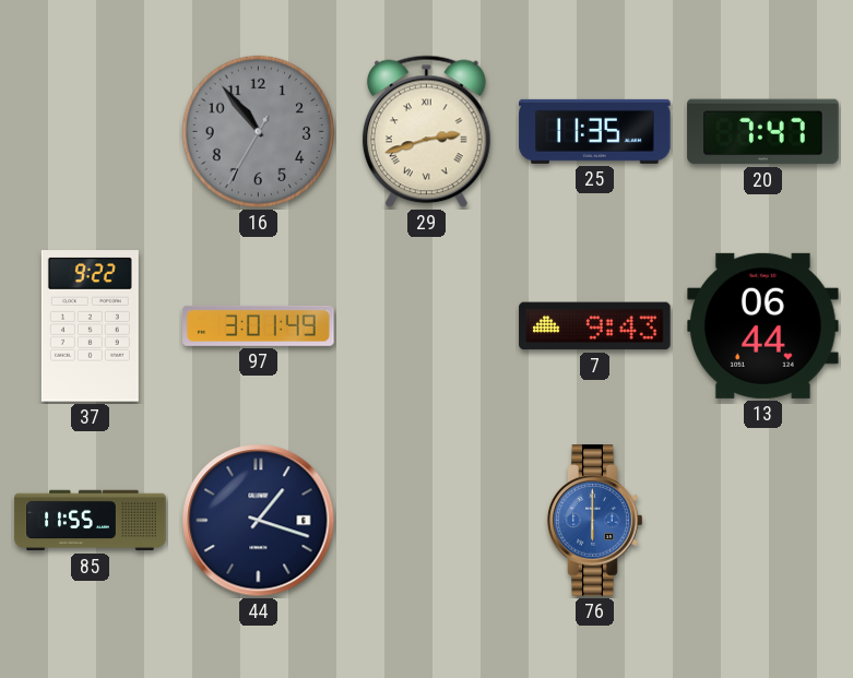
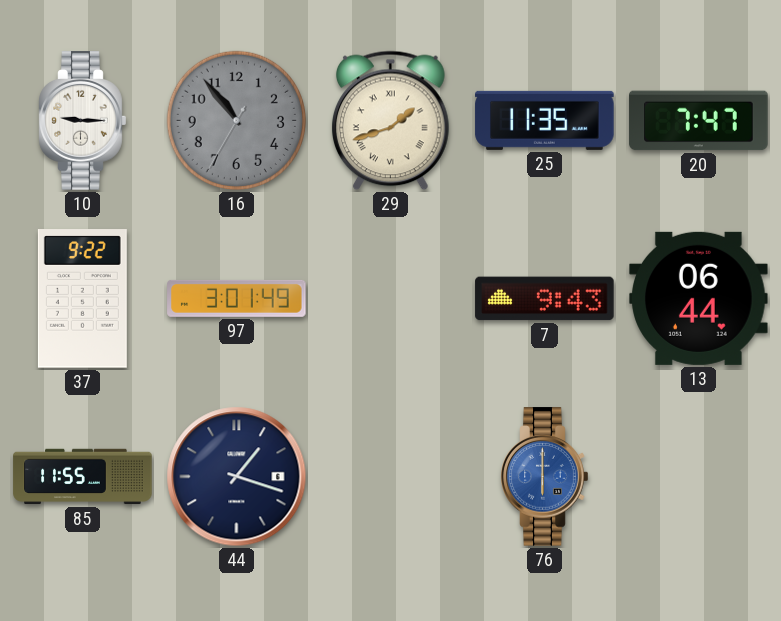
10: none -> 9:15 (83, 121)
29: 2:42 -> 1:42 (391, 121)
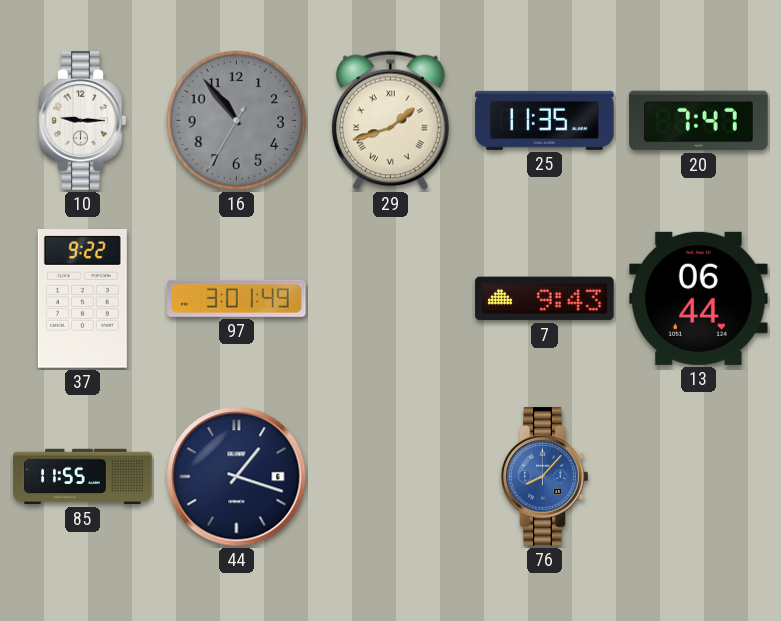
76: 6:00 -> 8:07 (545, 477)
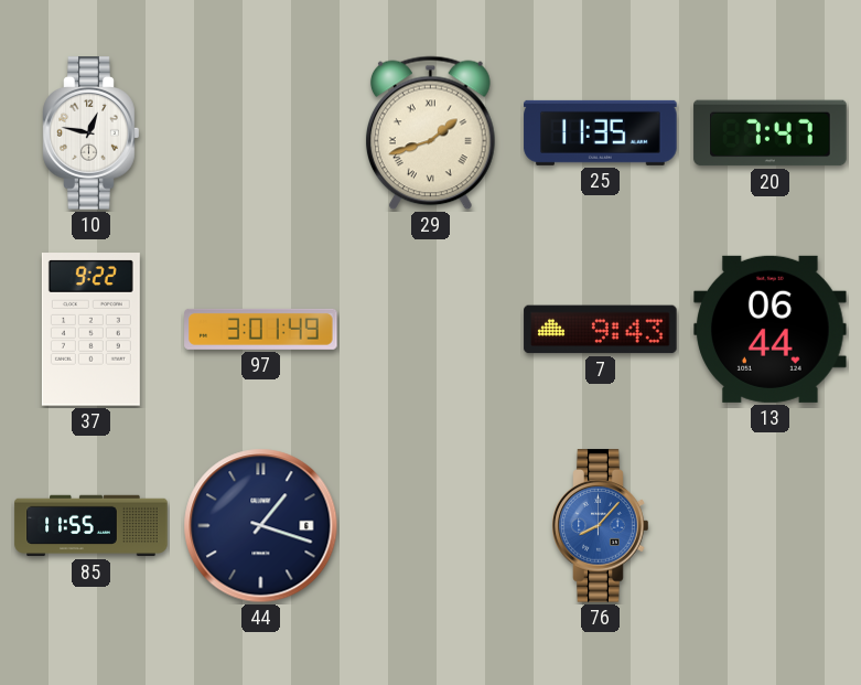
10: 9:15 -> 12:47 (92, 133)
16: 10:53 -> none (236, 120)
